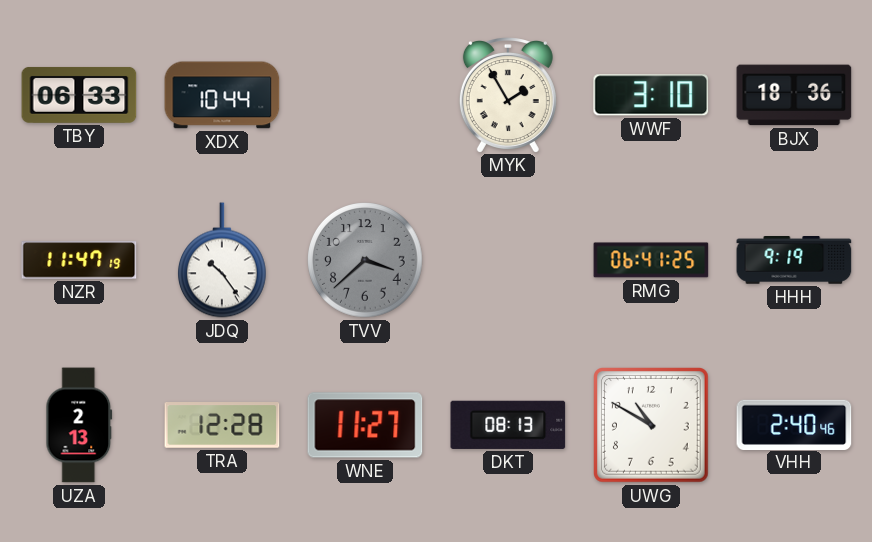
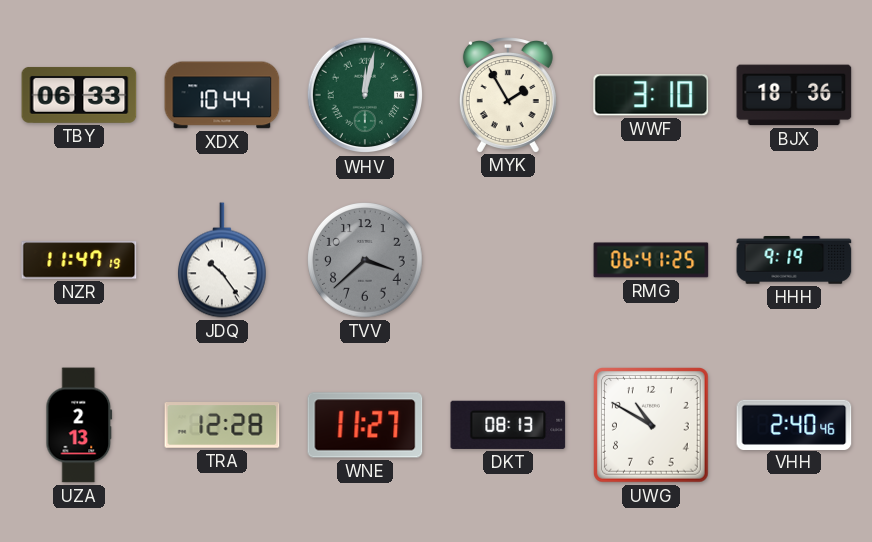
WHV: none -> 12:02 (365, 95)
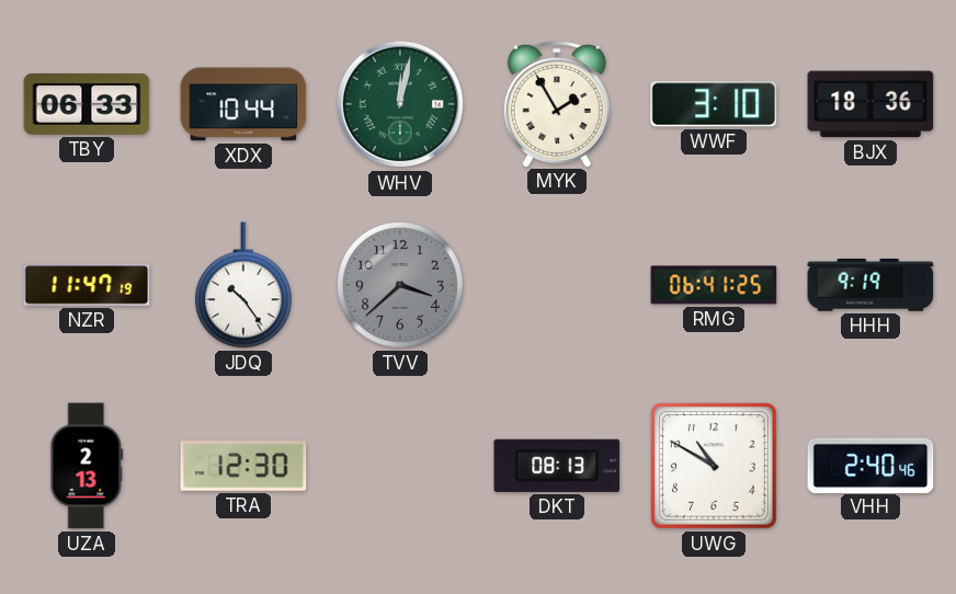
TRA: 12:28 -> 12:30 (243, 467)
WNE: 11:27 -> none (365, 425)
